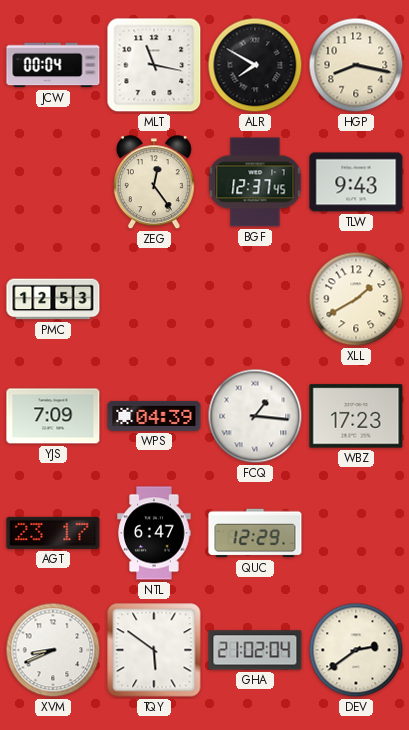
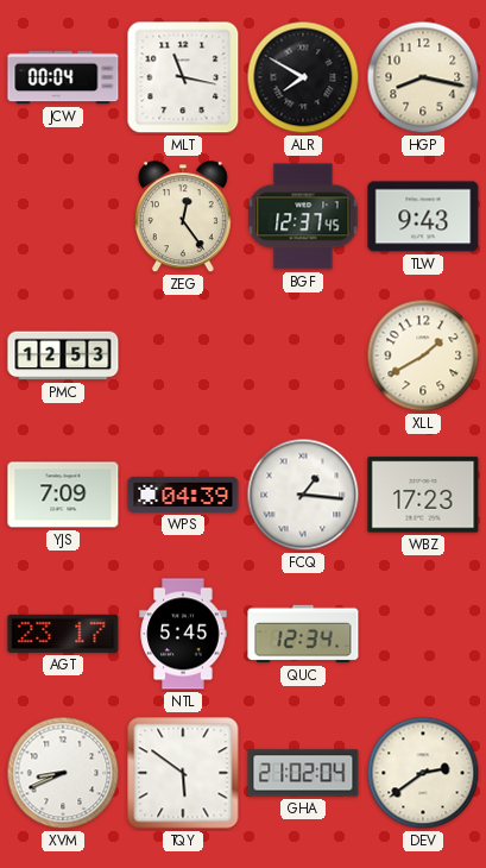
NTL: 6:47 -> 5:45 (183, 634)
QUC: 12:29 -> 12:34 (303, 634)
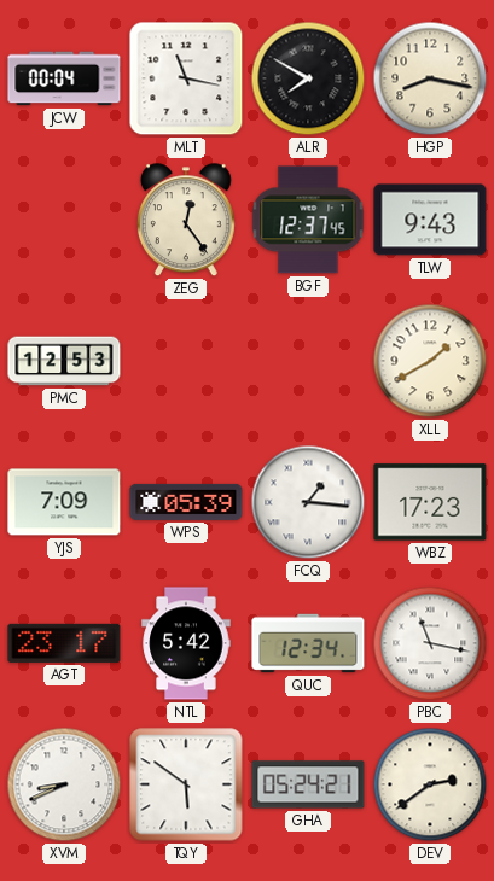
WPS: 04:39 -> 05:39 (186, 502)
NTL: 5:45 -> 5:42 (186, 643)
PBC: none -> 11:17 (430, 643)
GHA: 21:02 -> 05:24 (308, 784)
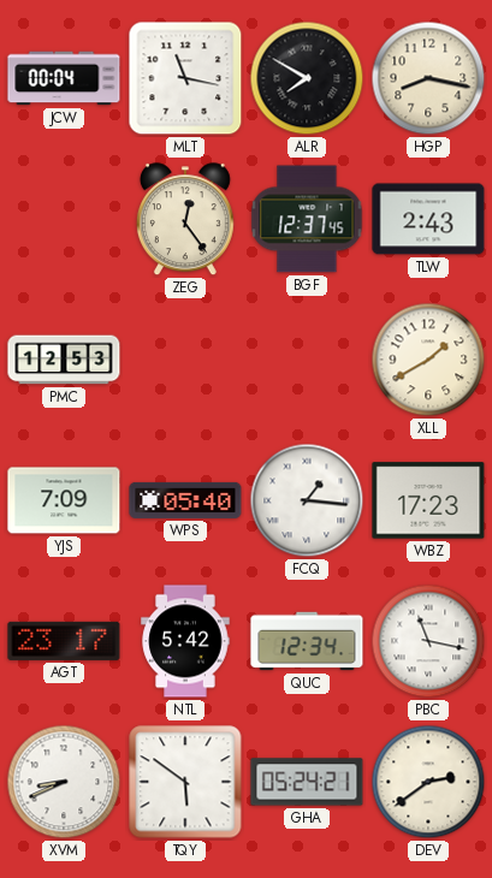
TLW: 9:43 -> 2:43 (428, 219)
WPS: 05:39 -> 05:40 (185, 500)
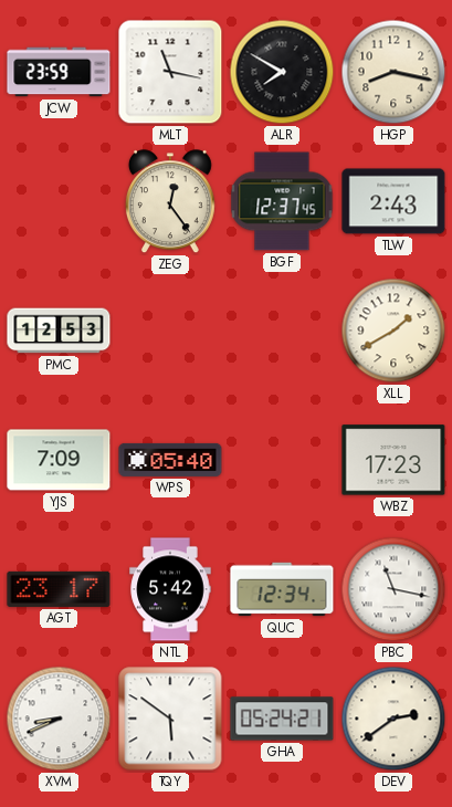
JCW: 00:04 -> 23:59 (59, 72)
FCQ: 1:16 -> none (307, 500)
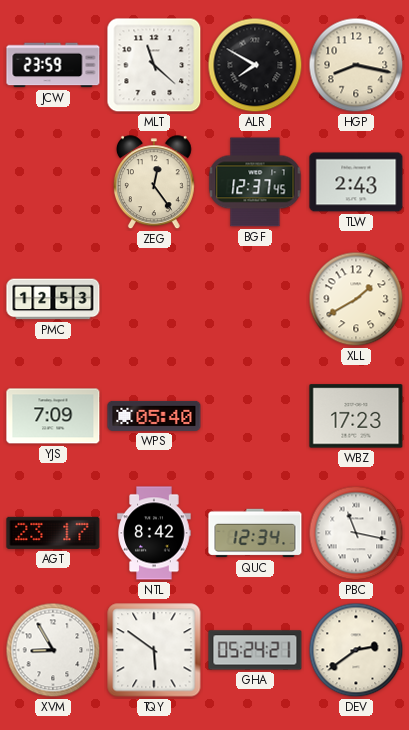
MLT: 11:17 -> 11:22 (154, 65)
NTL: 5:42 -> 8:42 (154, 533)
XVM: 8:41 -> 8:55 (53, 650)
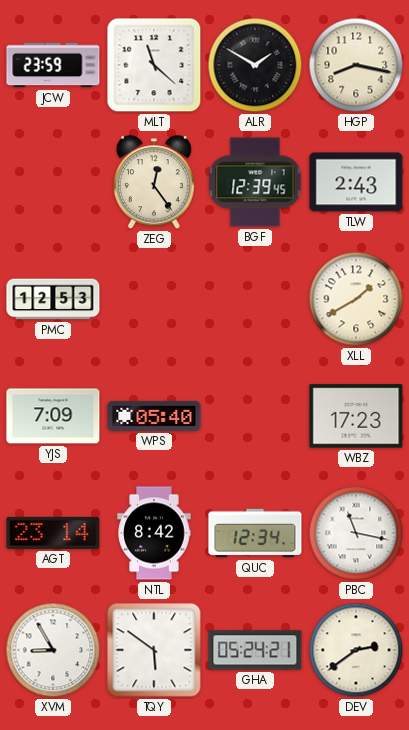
ALR: 7:50 -> 1:50 (255, 65)
BGF: 12:37 -> 12:39 (255, 182)
AGT: 23:17 -> 23:14 (53, 533)
